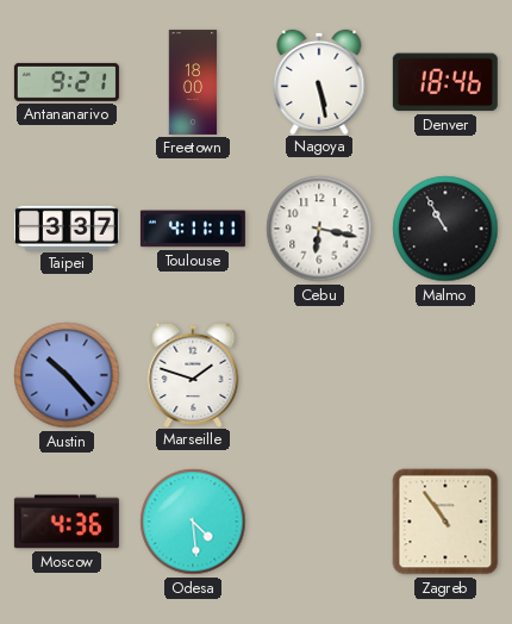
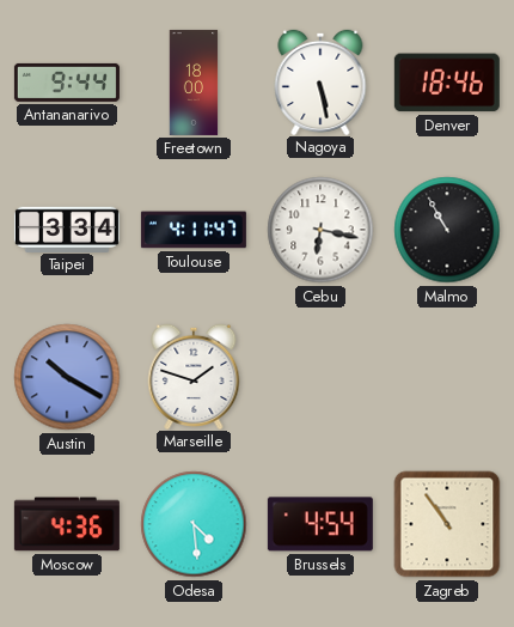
Antananarivo: 9:21 -> 9:44 (67, 83)
Taipei: 3:37 -> 3:34 (67, 229)
Toulouse: 4:11:11 -> 4:11:47 (194, 230)
Austin: 10:23 -> 10:20 (67, 377)
Brussels: none -> 4:54 (320, 524)
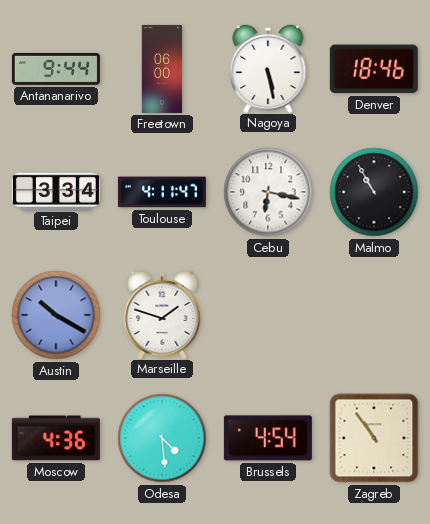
Freetown: 18:00 -> 06:00 (162, 69)
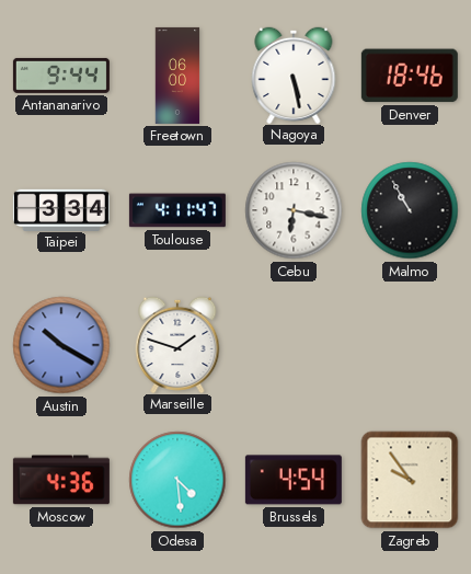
Zagreb: 10:54 -> 9:54 (410, 480)
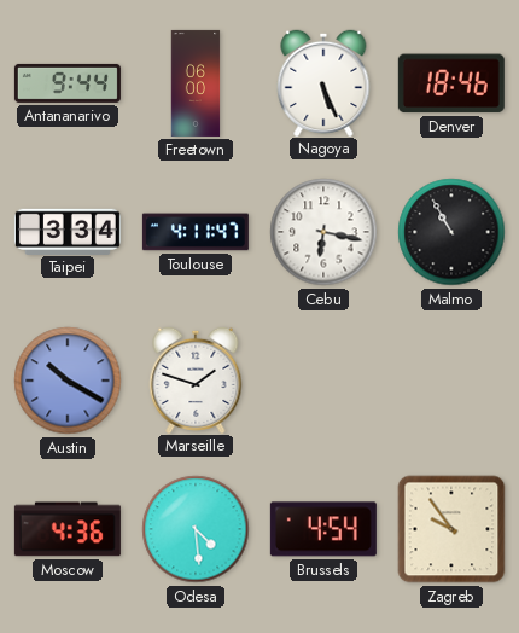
Nagoya: 5:28 -> 5:26 (323, 82)
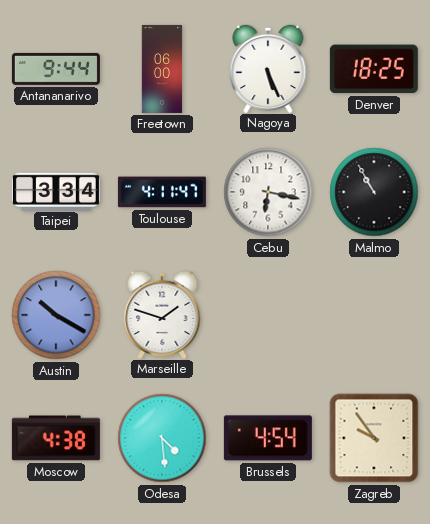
Denver: 18:46 -> 18:25 (374, 69)
Moscow: 4:36 -> 4:38 (56, 438)
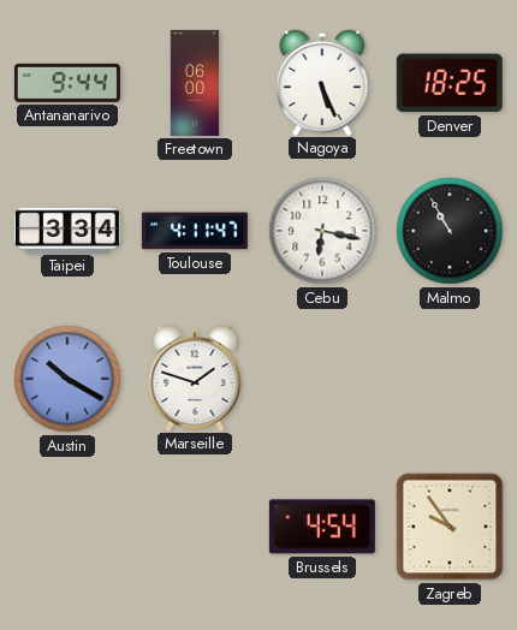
Moscow: 4:38 -> none (56, 438)
Odesa: 4:29 -> none (162, 438)
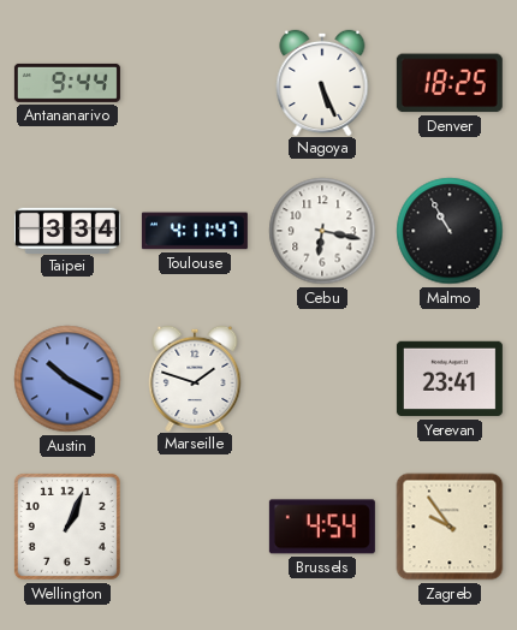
Freetown: 06:00 -> none (195, 83)
Yerevan: none -> 23:41 (450, 379)
Wellington: none -> 1:04 (67, 527)
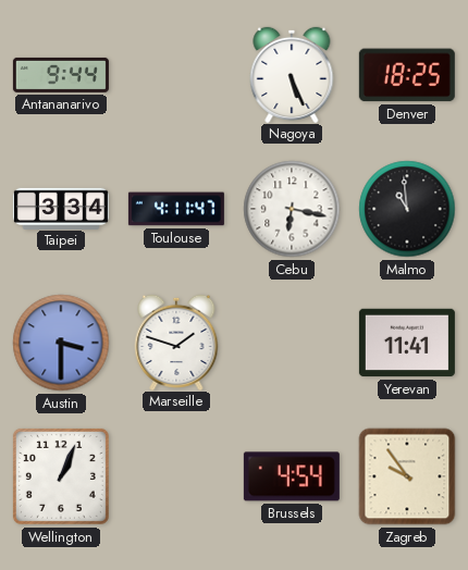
Malmo: 10:55 -> 10:59 (407, 209)
Austin: 10:20 -> 3:30 (61, 343)
Yerevan: 23:41 -> 11:41 (407, 343)
